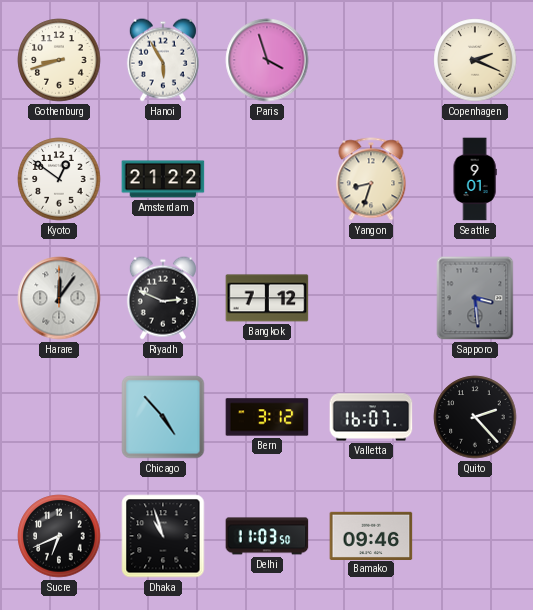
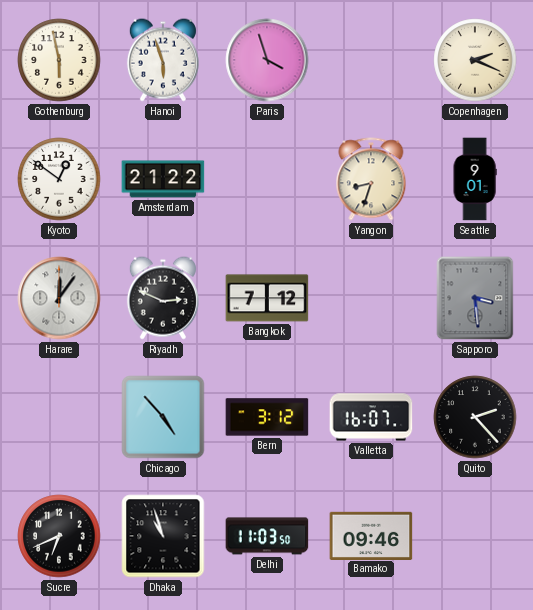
Gothenburg: 8:42 -> 5:58 (59, 60)
Hanoi: 5:55 -> 5:57 (163, 60)
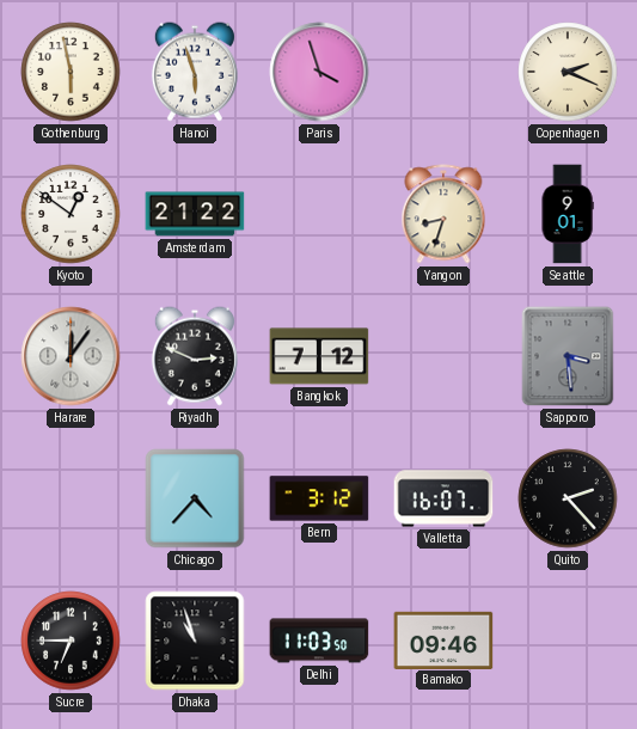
Chicago: 4:53 -> 4:37 (195, 498)
Sucre: 6:41 -> 6:45 (71, 641)
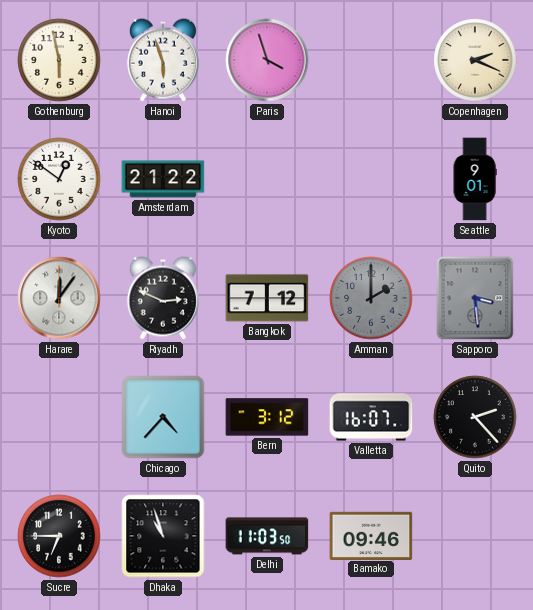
Yangon: 8:33 -> none (443, 214)
Amman: none -> 2:00 (371, 298)
